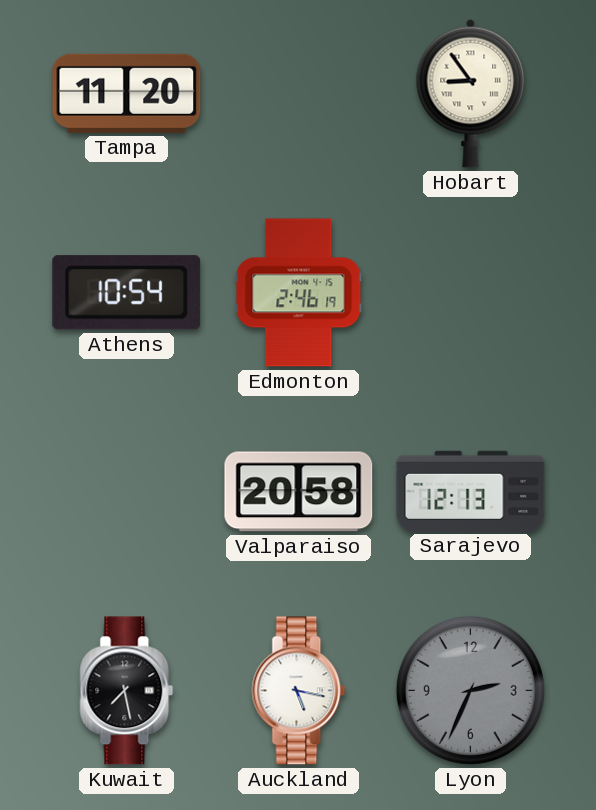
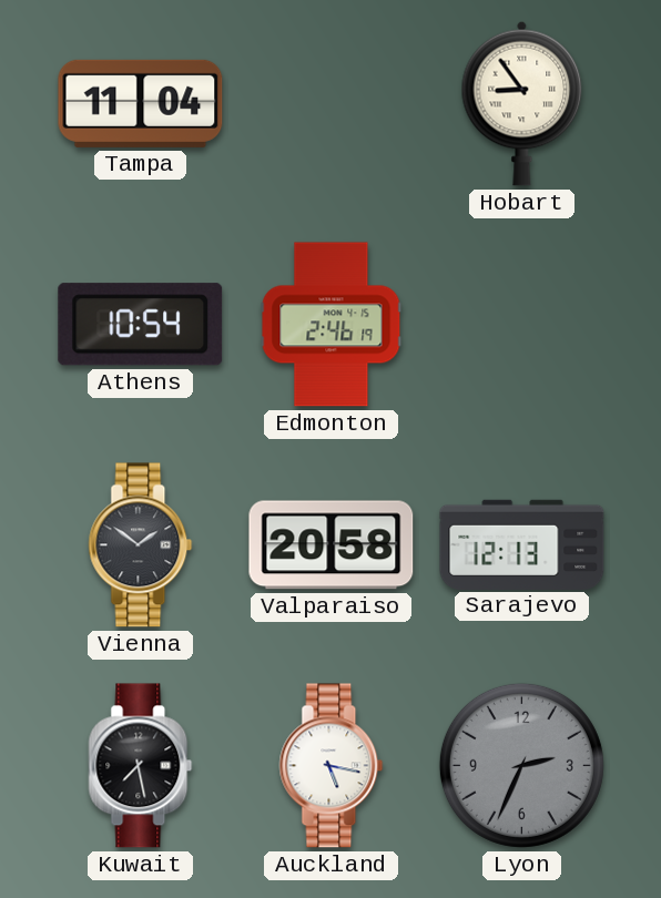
Tampa: 11:20 -> 11:04 (141, 103)
Vienna: none -> 1:51 (141, 545)
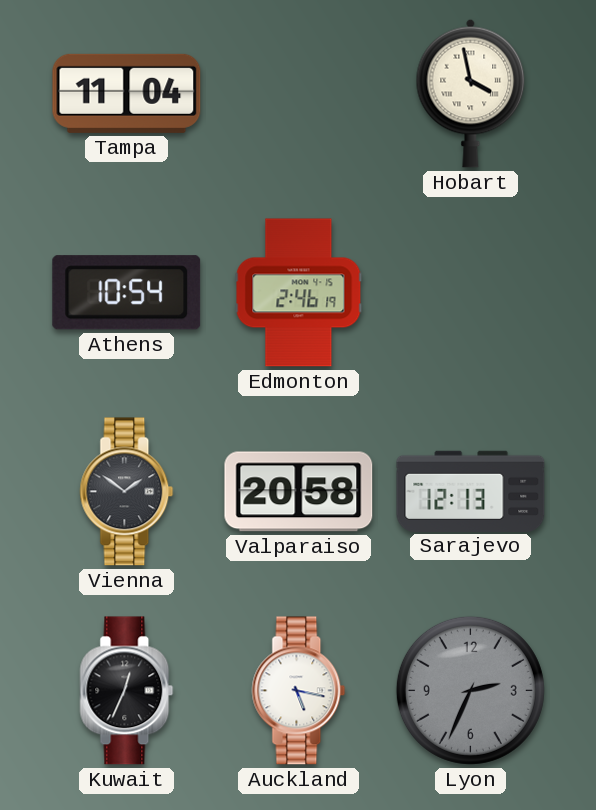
Hobart: 8:54 -> 3:58 (471, 93)
Kuwait: 7:28 -> 12:34 (127, 691)
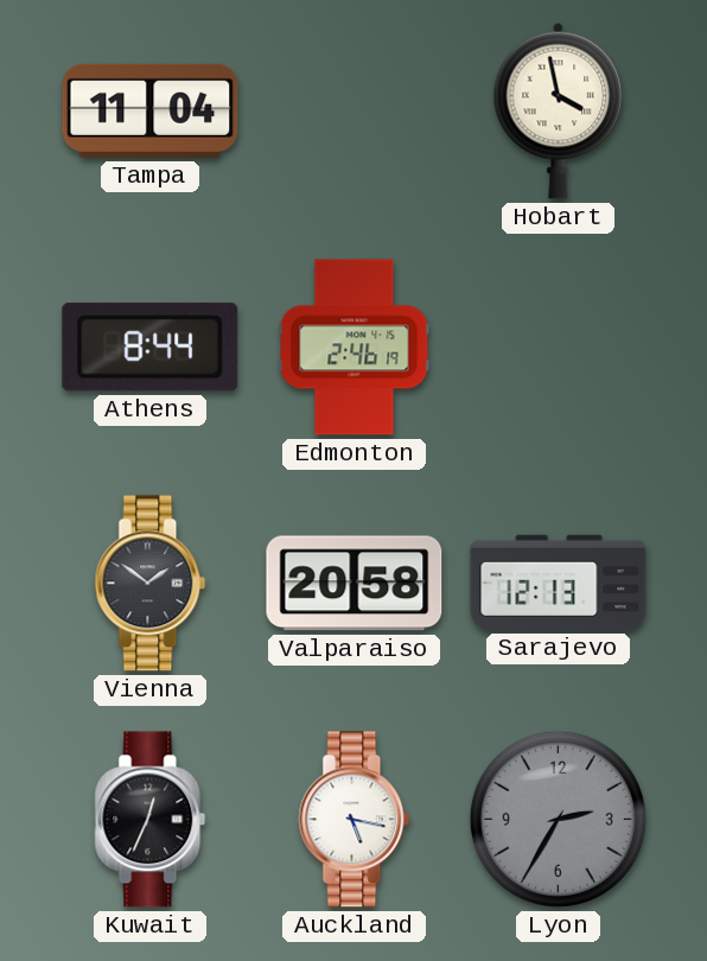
Athens: 10:54 -> 8:44 (151, 348)
Lyon: 2:34 -> 2:35 (558, 819)
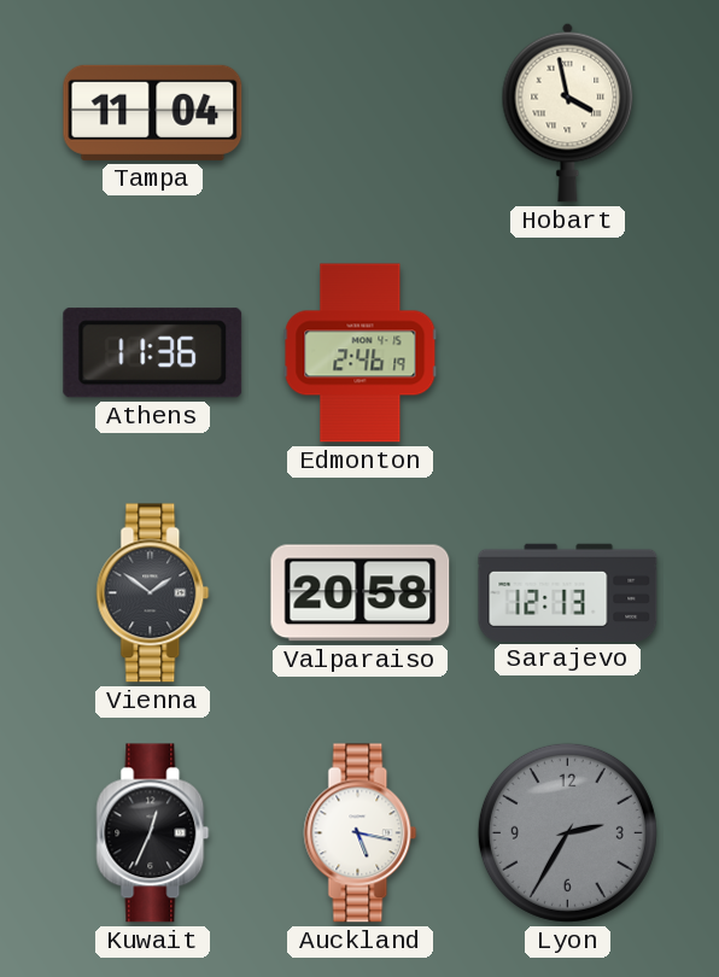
Athens: 8:44 -> 11:36 (153, 353)
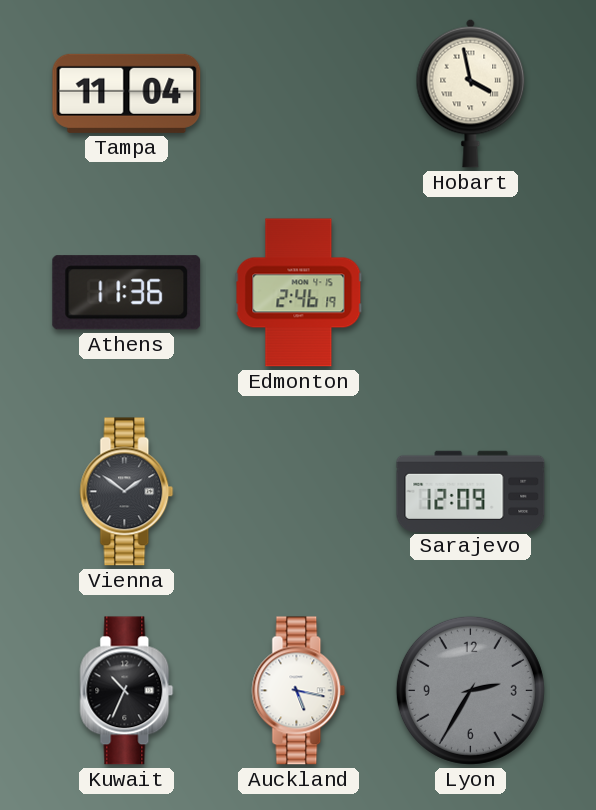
Valparaiso: 20:58 -> none (361, 593)
Sarajevo: 12:13 -> 12:09 (471, 491)
Kuwait: 12:34 -> 10:34 (127, 691)
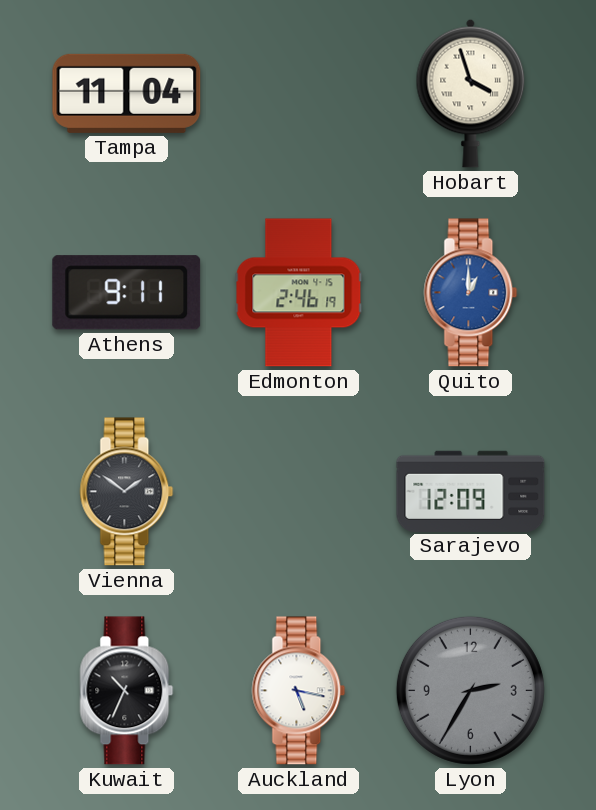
Hobart: 3:58 -> 3:57 (471, 93)
Athens: 11:36 -> 9:11 (127, 293)
Quito: none -> 1:00 (471, 293)
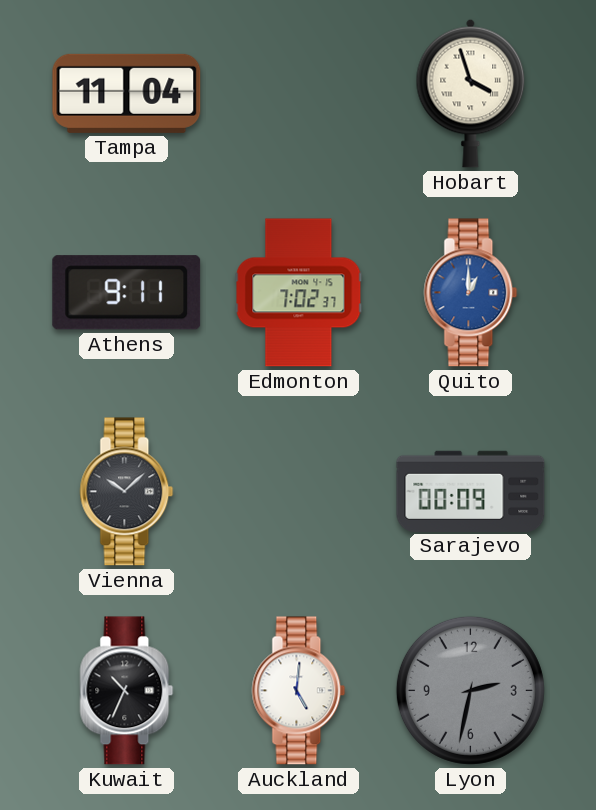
Edmonton: 2:46 -> 7:02 (299, 293)
Vienna: 1:51 -> 10:08 (127, 492)
Sarajevo: 12:09 -> 00:09 (471, 491)
Auckland: 5:17 -> 5:01 (299, 691)
Lyon: 2:35 -> 2:32 (470, 690)
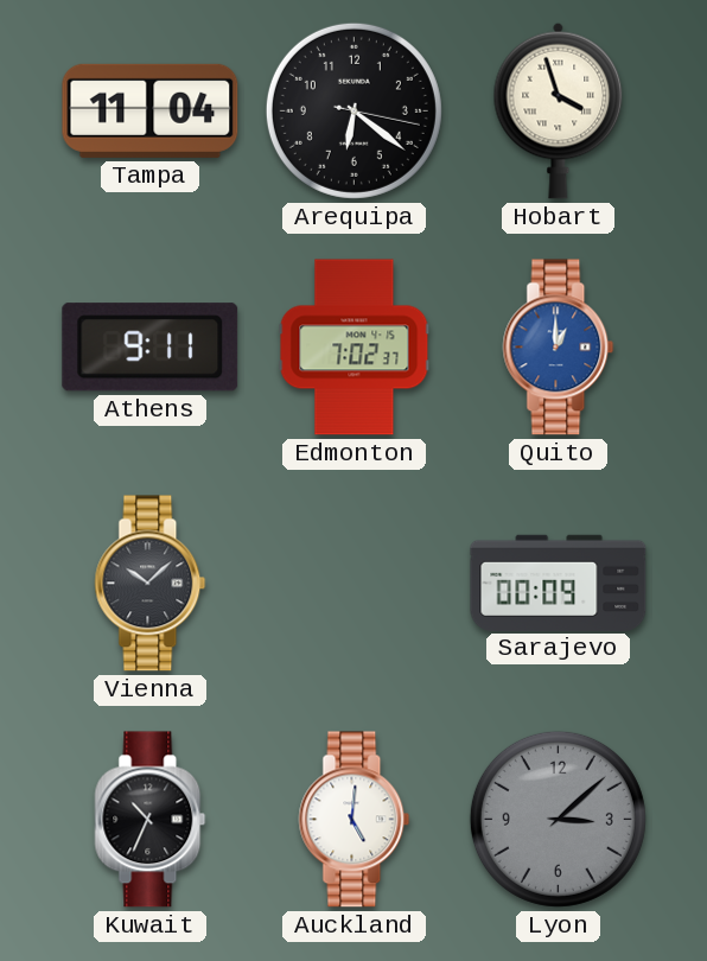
Arequipa: none -> 6:21 (353, 110)
Lyon: 2:32 -> 3:08 (558, 819)
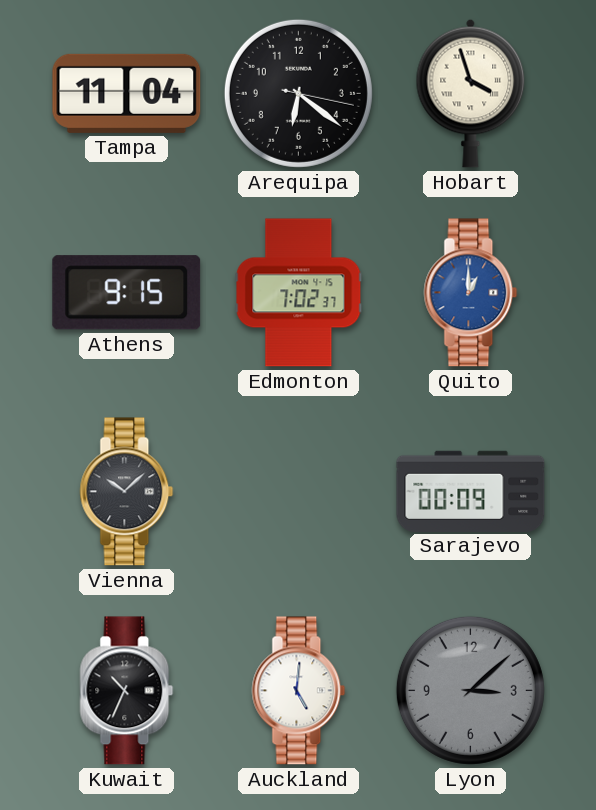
Athens: 9:11 -> 9:15 (127, 293)
